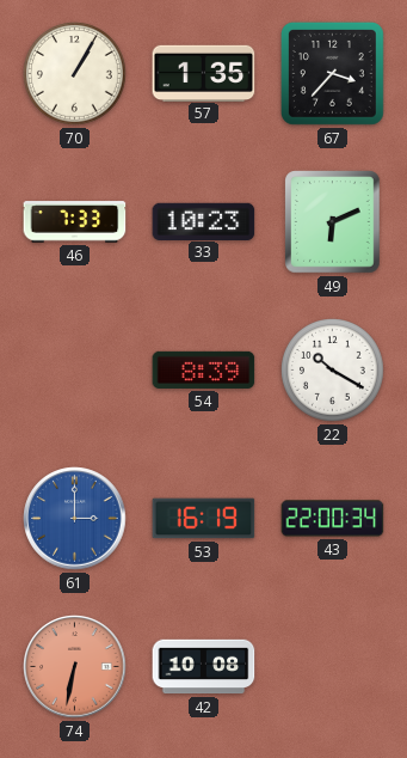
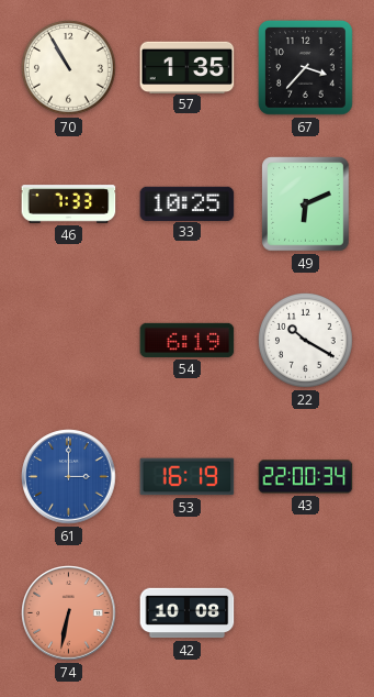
70: 1:05 -> 10:55 (69, 68)
33: 10:23 -> 10:25 (188, 203)
54: 8:39 -> 6:19 (188, 340)
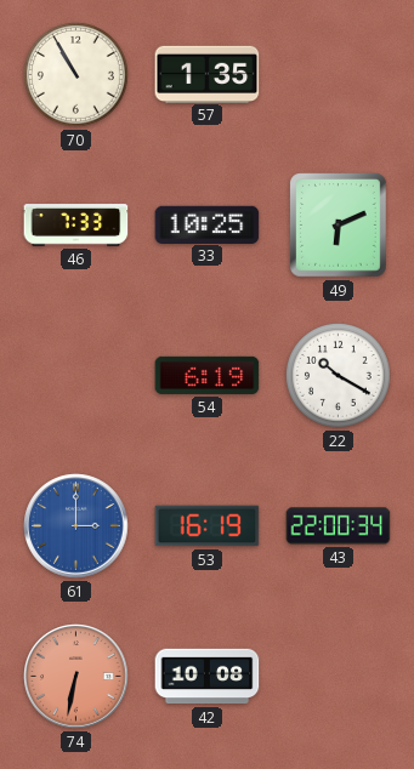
67: 3:37 -> none (305, 67)
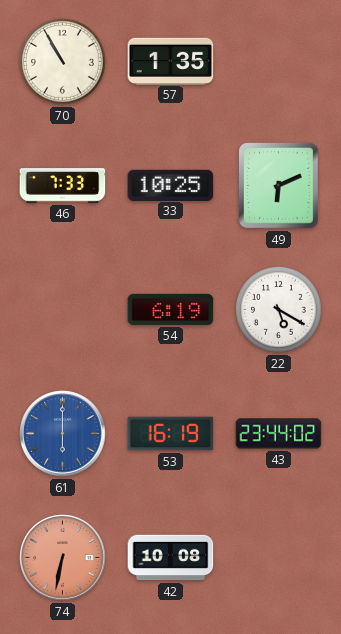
22: 10:20 -> 5:20 (279, 310)
61: 3:00 -> 6:00 (63, 434)
43: 22:00 -> 23:44 (279, 434)
